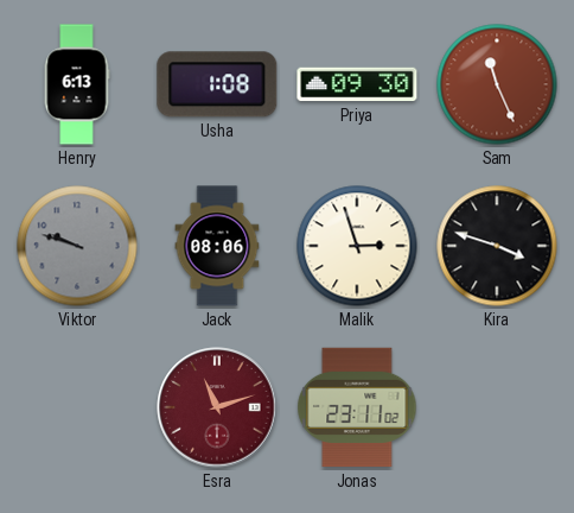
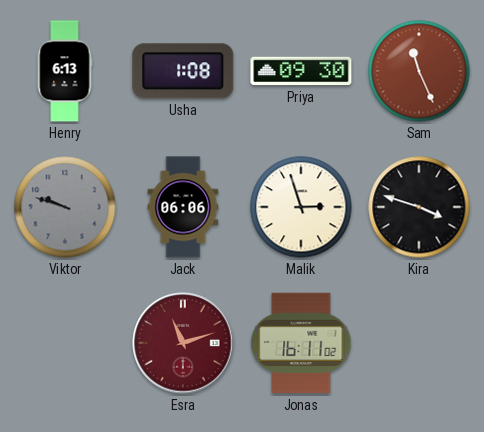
Jack: 08:06 -> 06:06 (183, 207)
Jonas: 23:11 -> 16:11 (301, 343)
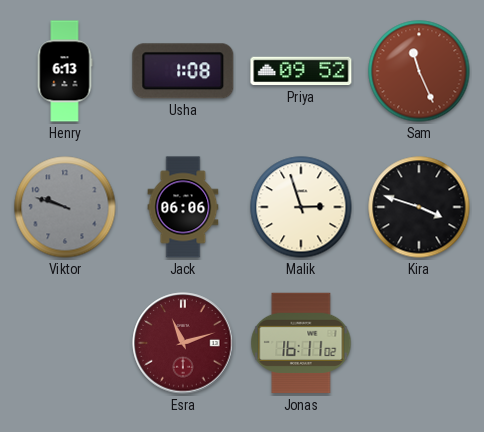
Priya: 09:30 -> 09:52 (301, 71)
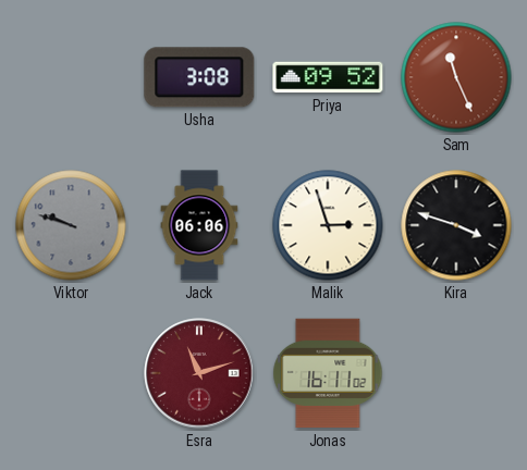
Henry: 6:13 -> none (65, 71)
Usha: 1:08 -> 3:08 (199, 77)
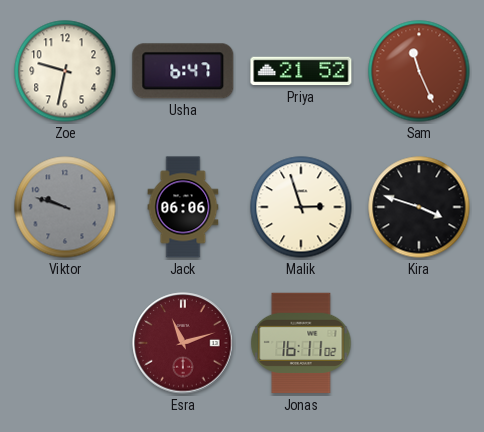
Zoe: none -> 9:32 (65, 71)
Usha: 3:08 -> 6:47 (183, 71)
Priya: 09:52 -> 21:52 (301, 71)
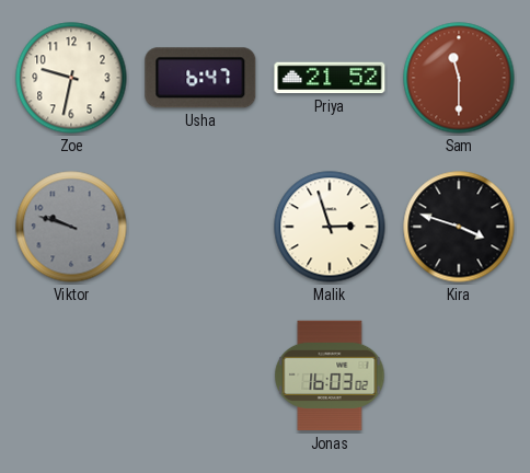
Sam: 11:26 -> 11:30 (459, 78)
Jack: 06:06 -> none (183, 207)
Esra: 11:12 -> none (183, 343)
Jonas: 16:11 -> 16:03 (330, 376)
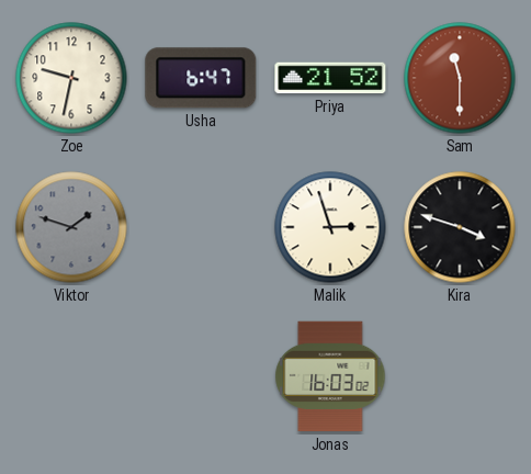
Viktor: 9:48 -> 1:48 (71, 227)
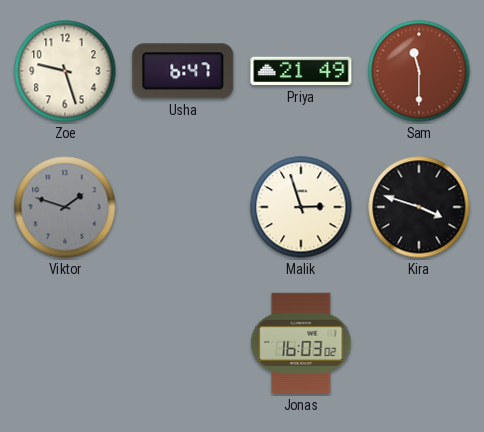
Zoe: 9:32 -> 9:27 (65, 71)
Priya: 21:52 -> 21:49 (301, 71)
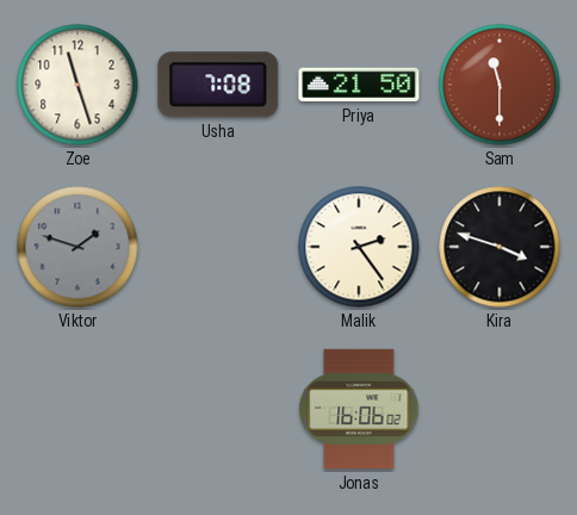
Zoe: 9:27 -> 11:27 (77, 85)
Usha: 6:47 -> 7:08 (218, 85)
Priya: 21:49 -> 21:50 (359, 85)
Malik: 2:57 -> 2:24 (359, 247)
Jonas: 16:03 -> 16:06 (359, 409)
